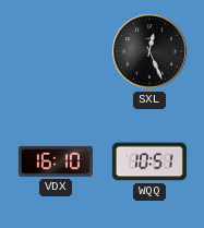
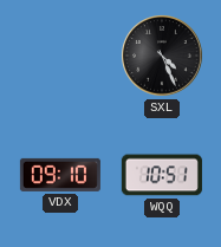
SXL: 12:26 -> 4:26 (163, 57)
VDX: 16:10 -> 09:10 (60, 175)
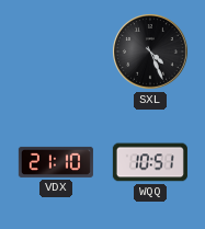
VDX: 09:10 -> 21:10 (56, 162)
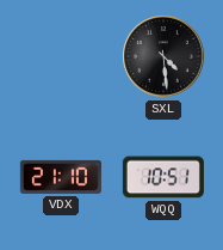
SXL: 4:26 -> 4:29 (165, 57)
